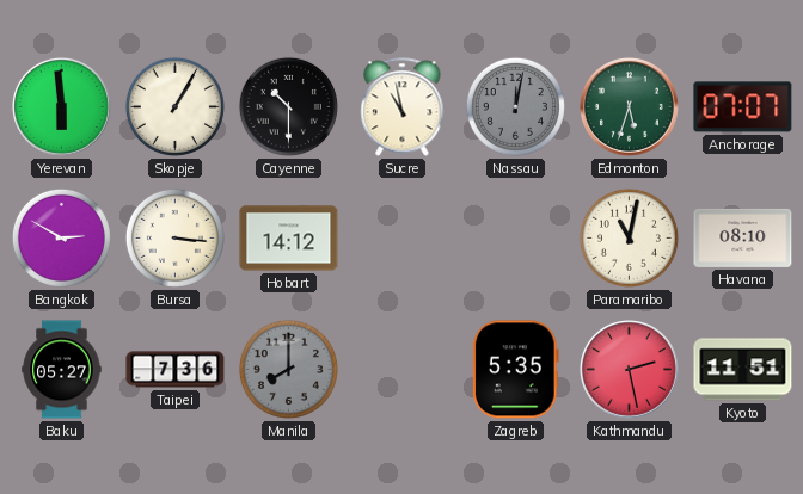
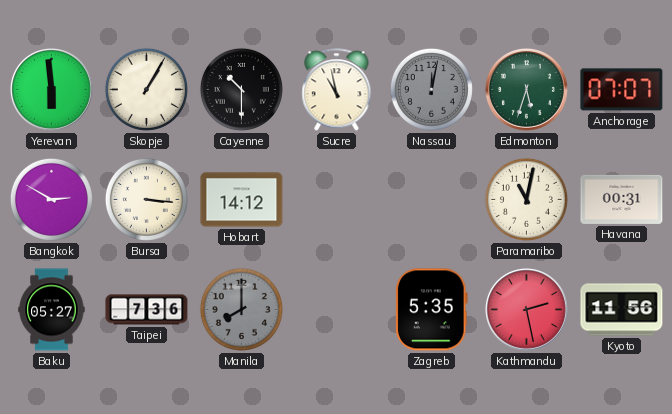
Havana: 08:10 -> 00:31 (622, 199)
Kyoto: 11:51 -> 11:56 (622, 310)
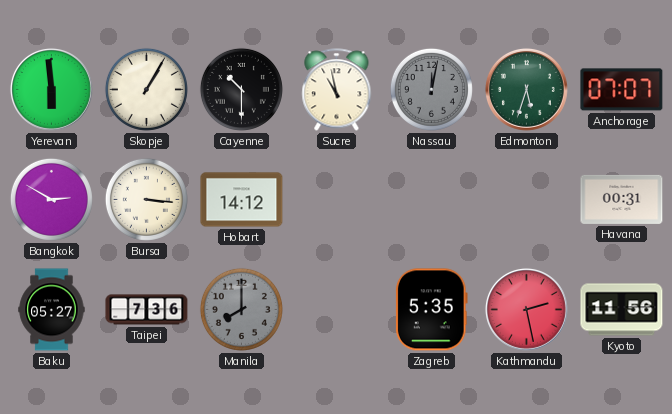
Paramaribo: 11:02 -> none (526, 199)
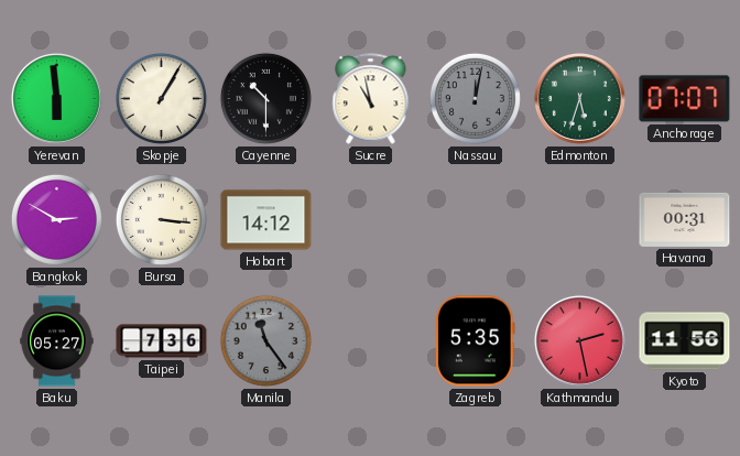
Manila: 8:00 -> 11:24 (265, 340)
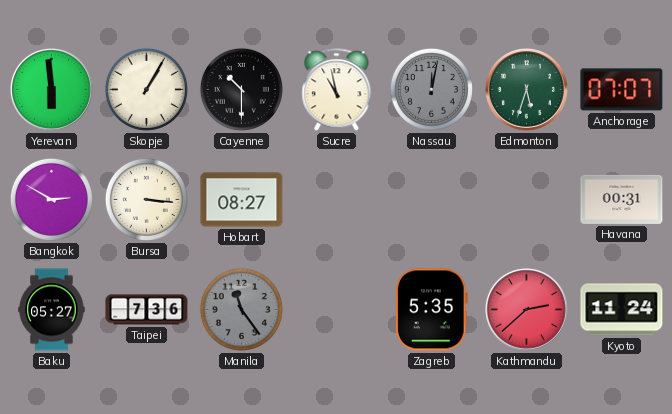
Hobart: 14:12 -> 08:27 (242, 200)
Kathmandu: 2:28 -> 2:38 (526, 309)
Kyoto: 11:56 -> 11:24 (622, 310)
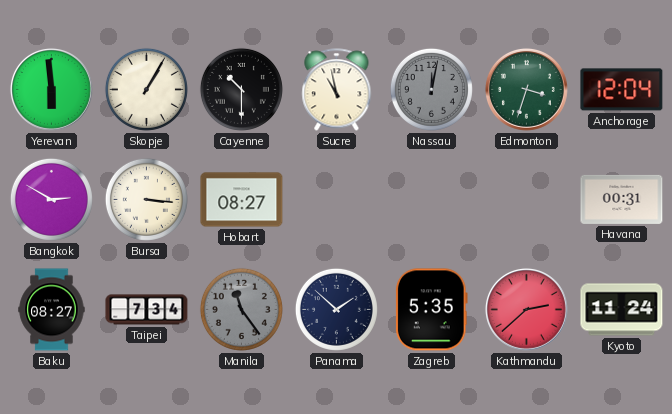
Edmonton: 5:33 -> 3:33 (526, 89)
Anchorage: 07:07 -> 12:04 (622, 90)
Baku: 05:27 -> 08:27 (52, 310)
Taipei: 7:36 -> 7:34 (147, 310)
Panama: none -> 1:52 (336, 309)
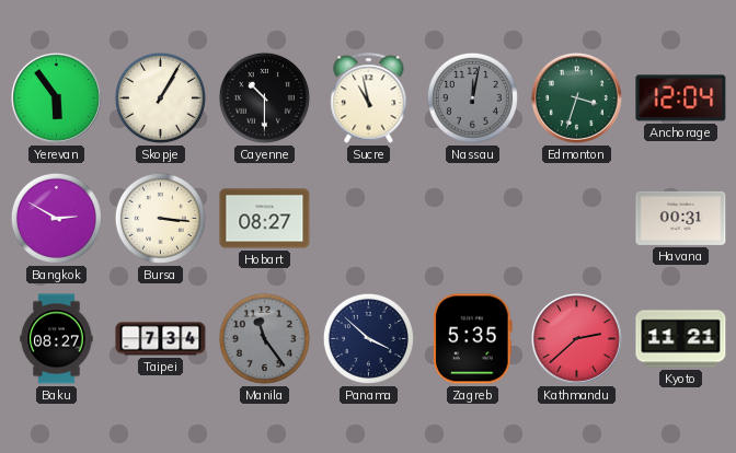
Yerevan: 5:59 -> 5:54 (56, 97)
Panama: 1:52 -> 3:52 (368, 338)
Kyoto: 11:24 -> 11:21 (681, 339)
